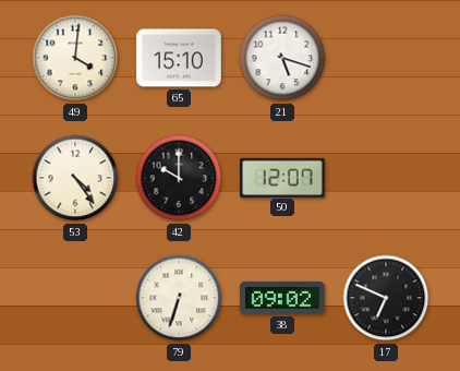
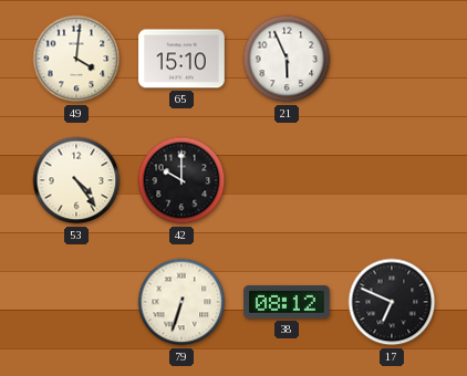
21: 5:18 -> 5:56 (287, 59)
50: 12:07 -> none (282, 177)
38: 09:02 -> 08:12 (287, 302)
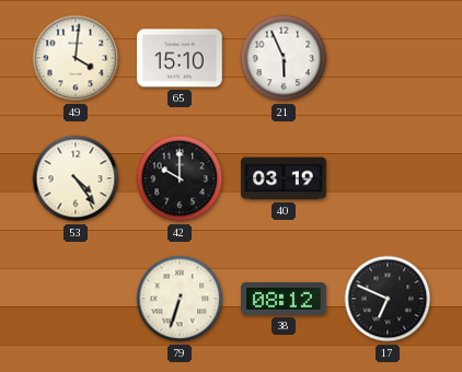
40: none -> 03:19 (284, 178)
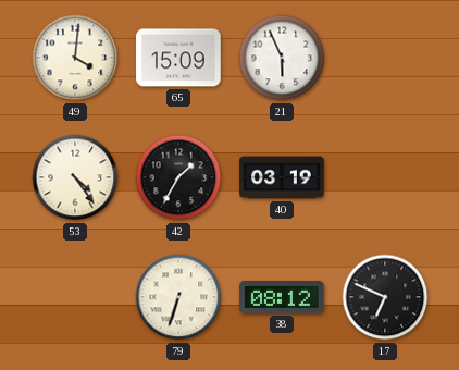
65: 15:10 -> 15:09 (178, 58)
42: 10:00 -> 1:35 (178, 177)
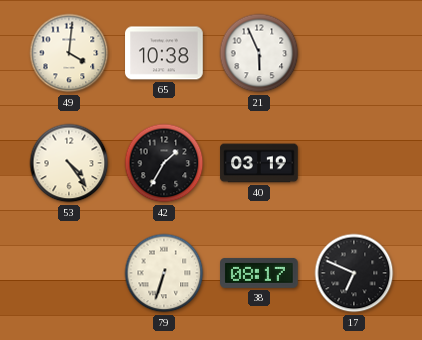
65: 15:09 -> 10:38 (164, 53)
38: 08:12 -> 08:17 (259, 273)
